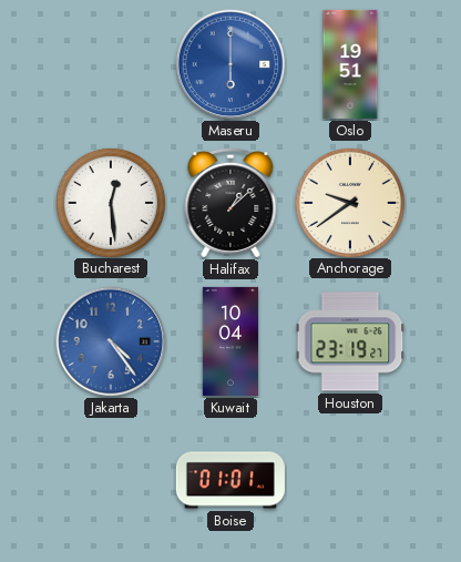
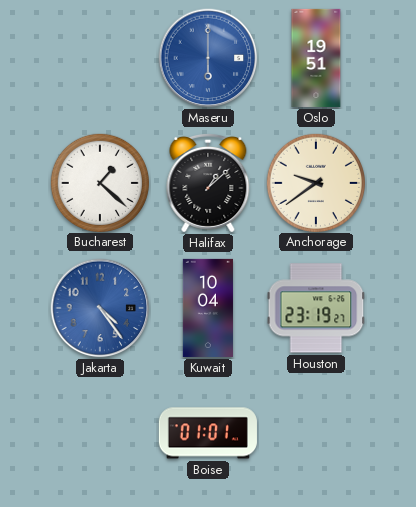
Bucharest: 12:29 -> 1:22 (99, 182)
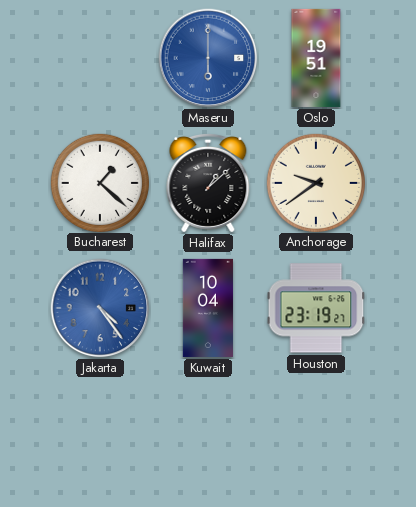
Boise: 01:01 -> none (208, 433)
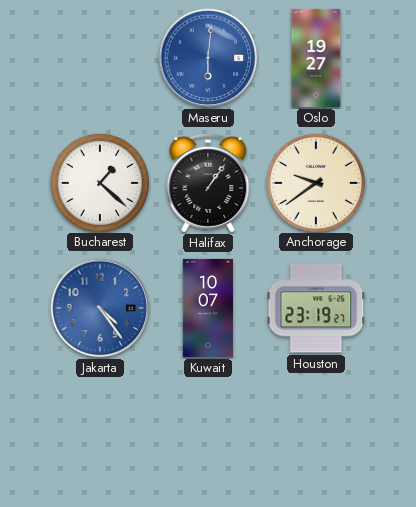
Maseru: 6:00 -> 6:01 (208, 58)
Oslo: 19:51 -> 19:27 (316, 58)
Halifax: 1:08 -> 1:06 (208, 183)
Kuwait: 10:04 -> 10:07 (208, 308)
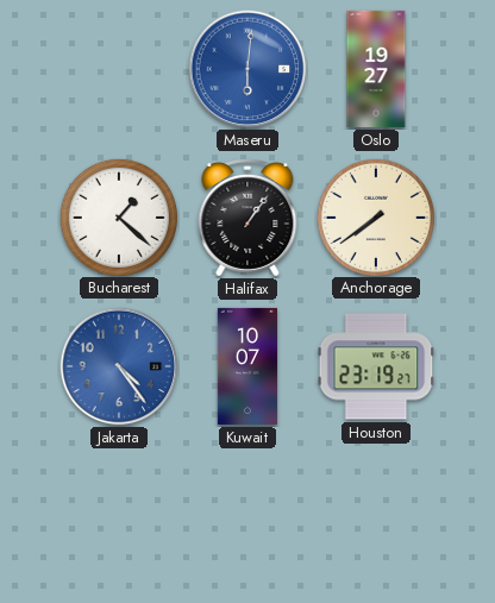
Anchorage: 9:39 -> 7:39 (375, 216)
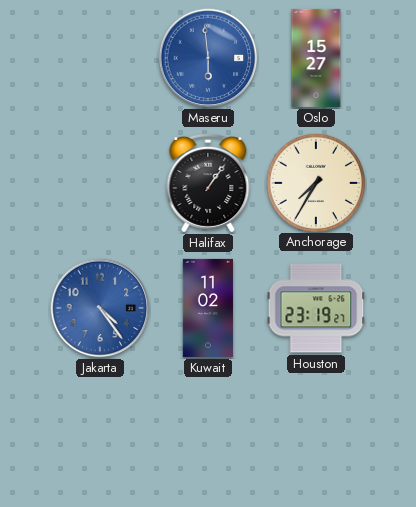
Maseru: 6:01 -> 5:59 (208, 58)
Oslo: 19:27 -> 15:27 (316, 58)
Bucharest: 1:22 -> none (118, 216)
Anchorage: 7:39 -> 7:35 (315, 182)
Kuwait: 10:07 -> 11:02 (208, 308)
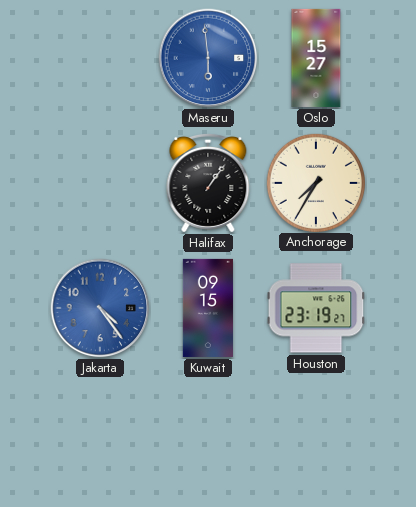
Kuwait: 11:02 -> 09:15 (208, 308)
